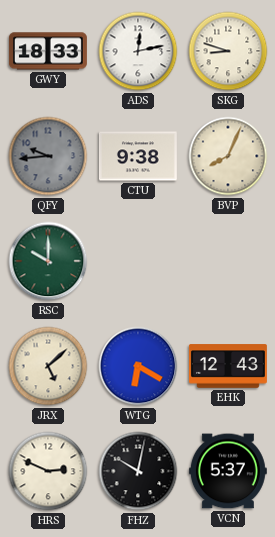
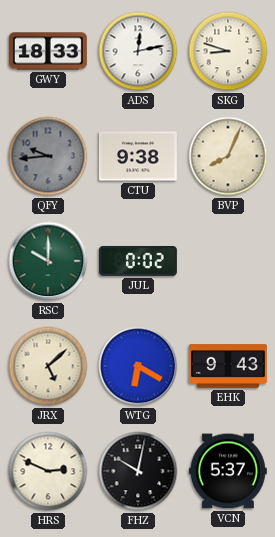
JUL: none -> 0:02 (138, 261)
EHK: 12:43 -> 9:43 (228, 366)
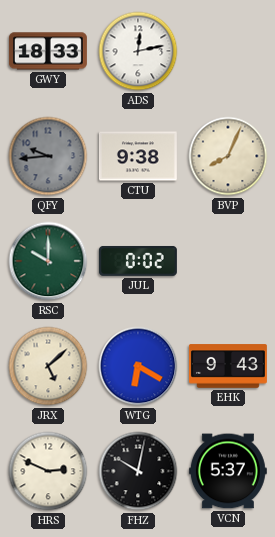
SKG: 8:48 -> none (228, 51)
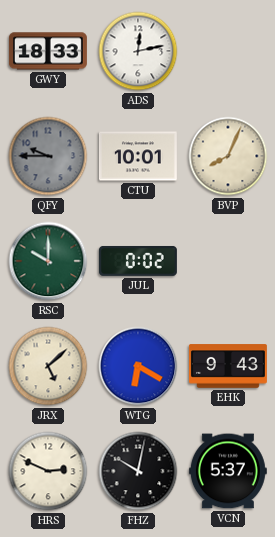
QFY: 9:44 -> 9:45 (48, 156)
CTU: 9:38 -> 10:01 (138, 156)
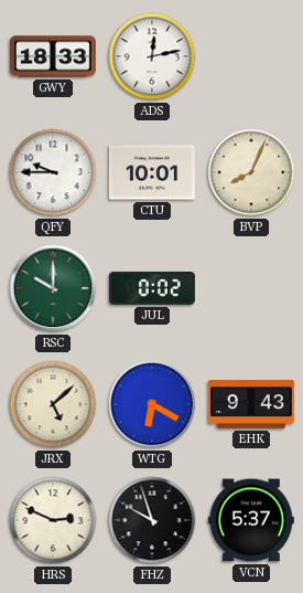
QFY dial: grey -> white (53, 172)
FHZ: 10:02 -> 9:57 (152, 520)
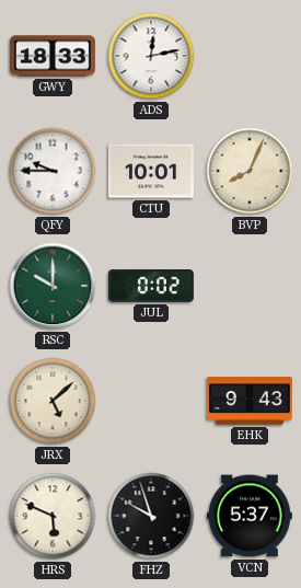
WTG: 6:20 -> none (152, 404)
HRS: 2:49 -> 5:49 (53, 516)
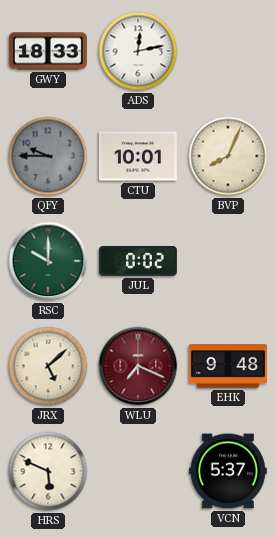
QFY dial: white -> grey (48, 156)
WLU: none -> 7:19 (138, 366)
EHK: 9:43 -> 9:48 (228, 366)
FHZ: 9:57 -> none (151, 516)
